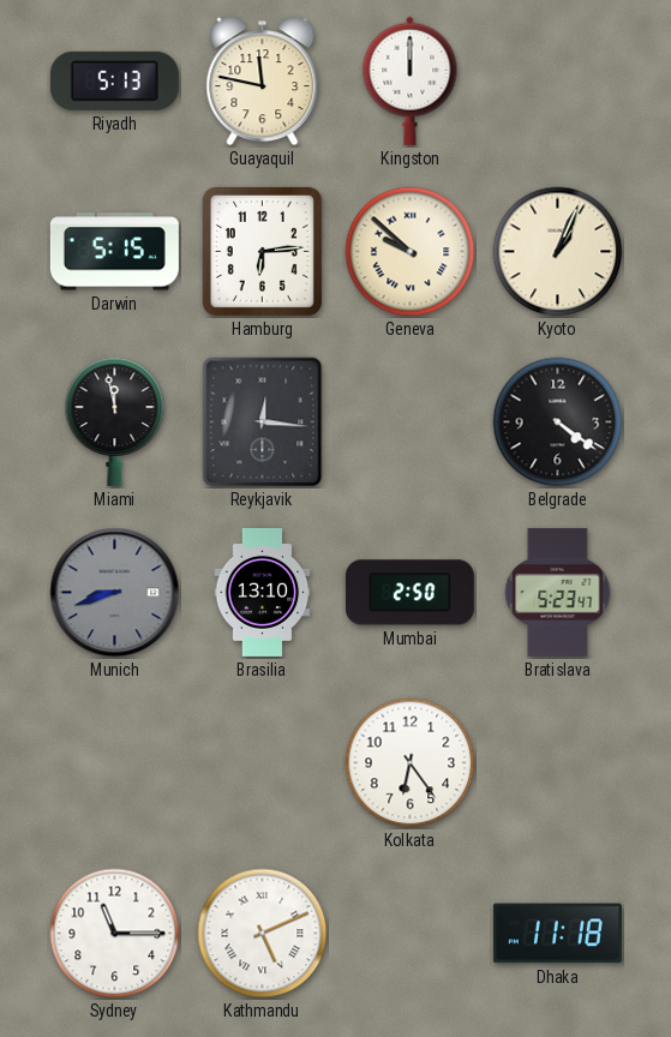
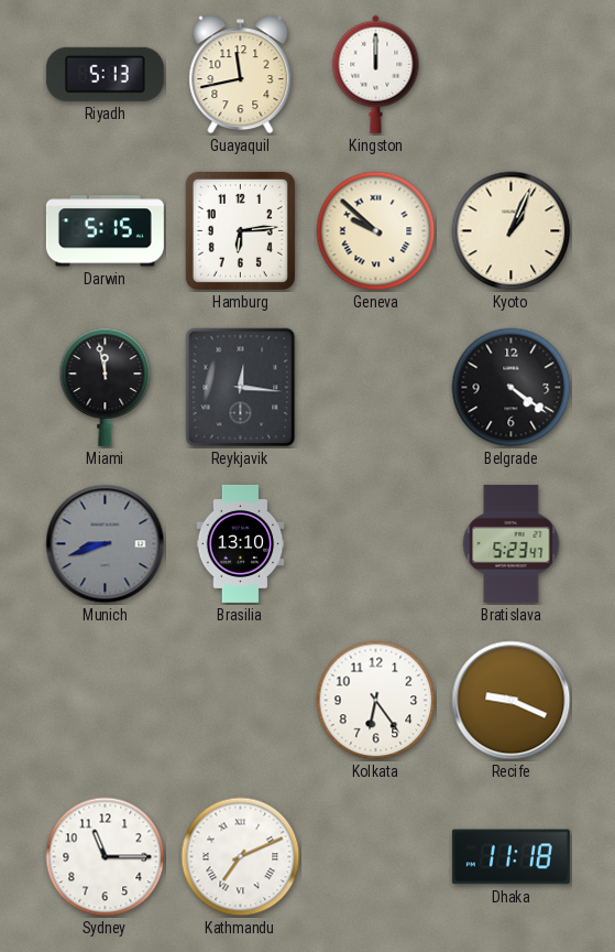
Guayaquil: 11:47 -> 11:43 (241, 75)
Mumbai: 2:50 -> none (409, 593)
Recife: none -> 9:19 (512, 701)
Kathmandu: 5:11 -> 7:11 (241, 857)
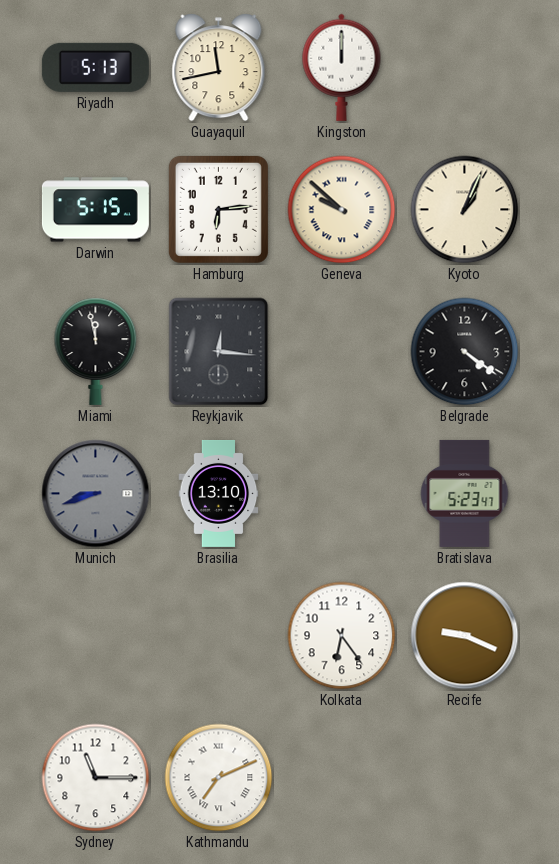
Dhaka: 11:18 -> none (510, 857)
